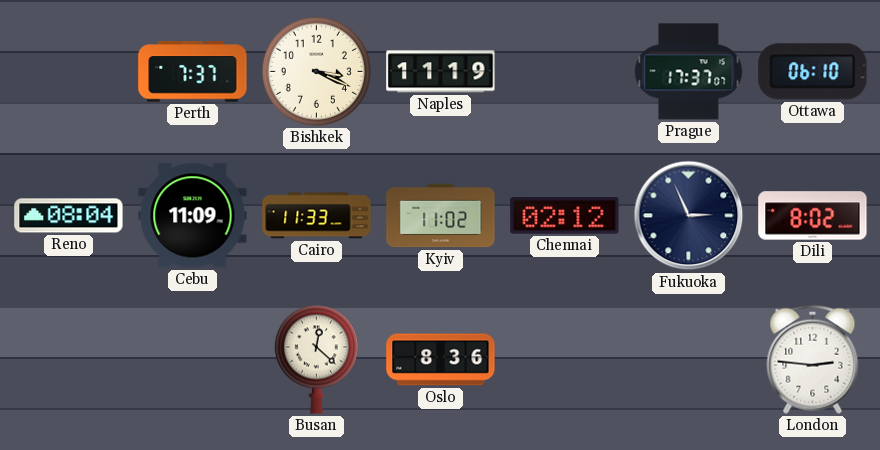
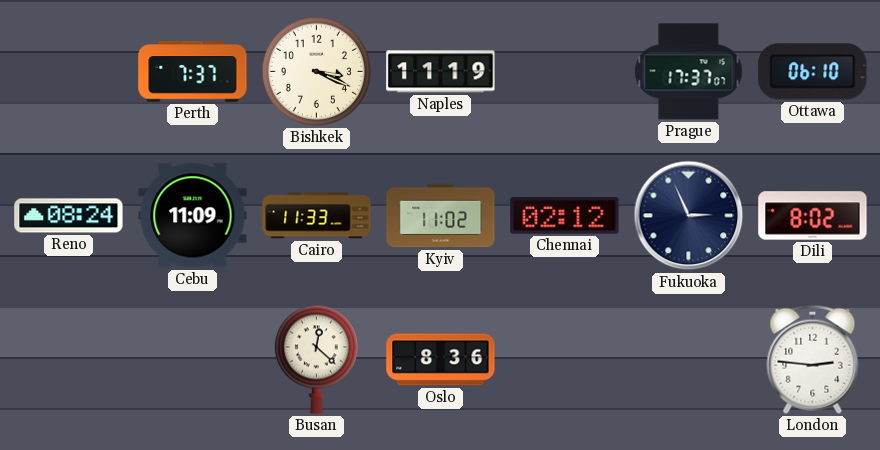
Reno: 08:04 -> 08:24 (69, 216)
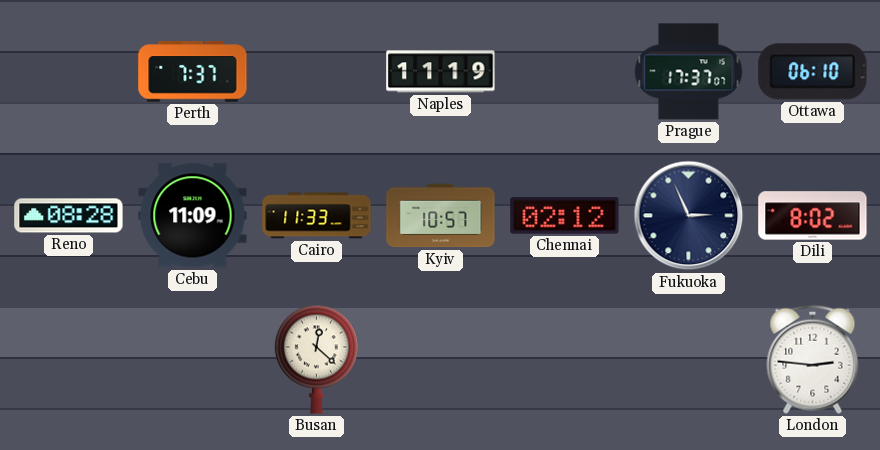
Bishkek: 3:19 -> none (316, 71)
Reno: 08:24 -> 08:28 (69, 216)
Kyiv: 11:02 -> 10:57 (441, 216)
Oslo: 8:36 -> none (441, 360)
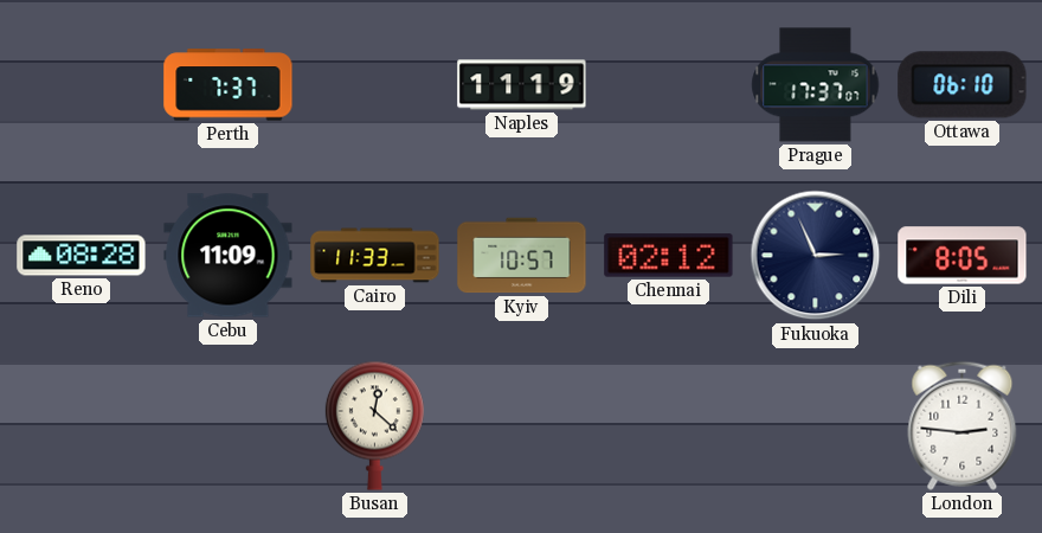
Dili: 8:02 -> 8:05 (963, 256)
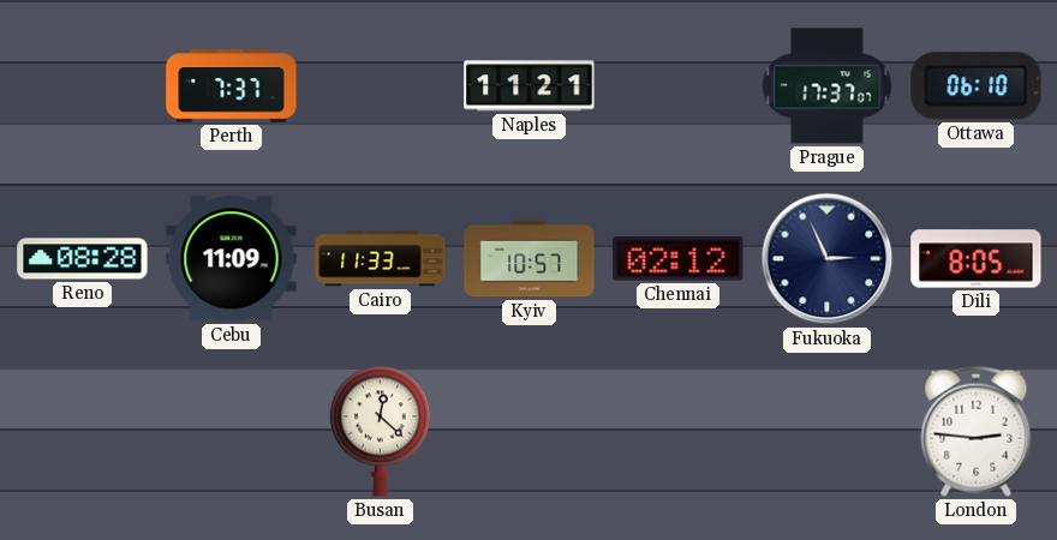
Naples: 11:19 -> 11:21 (530, 86)
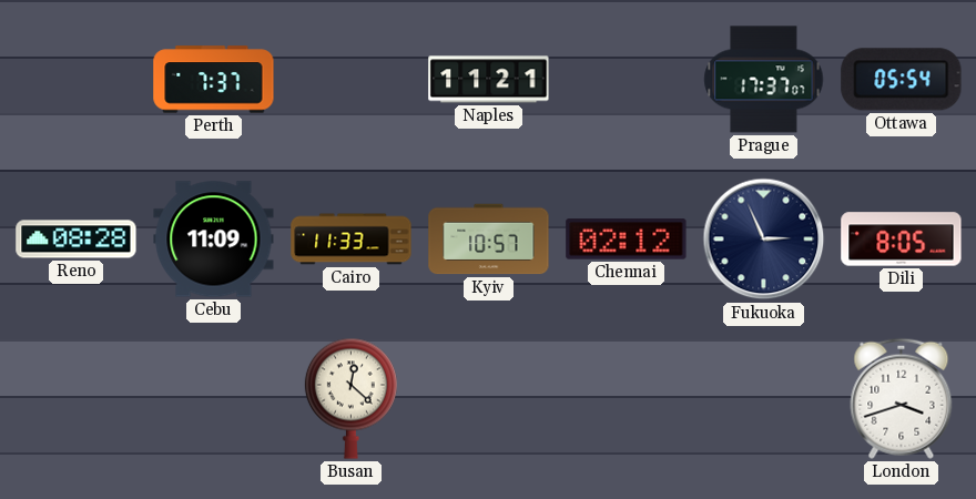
Ottawa: 06:10 -> 05:54 (902, 80)
London: 2:46 -> 3:42 (902, 398)
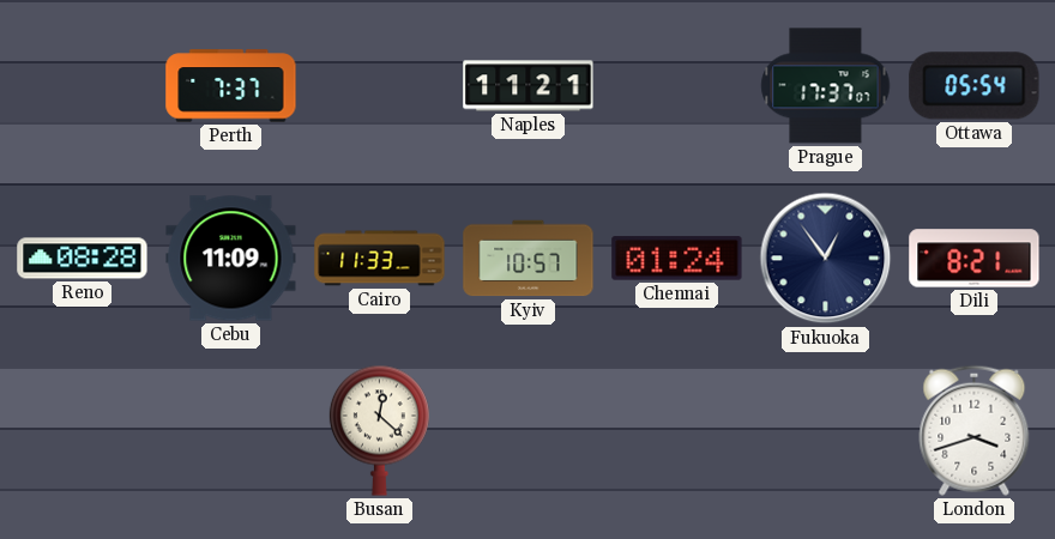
Chennai: 02:12 -> 01:24 (677, 259)
Fukuoka: 2:56 -> 12:54 (826, 259)
Dili: 8:05 -> 8:21 (975, 259)
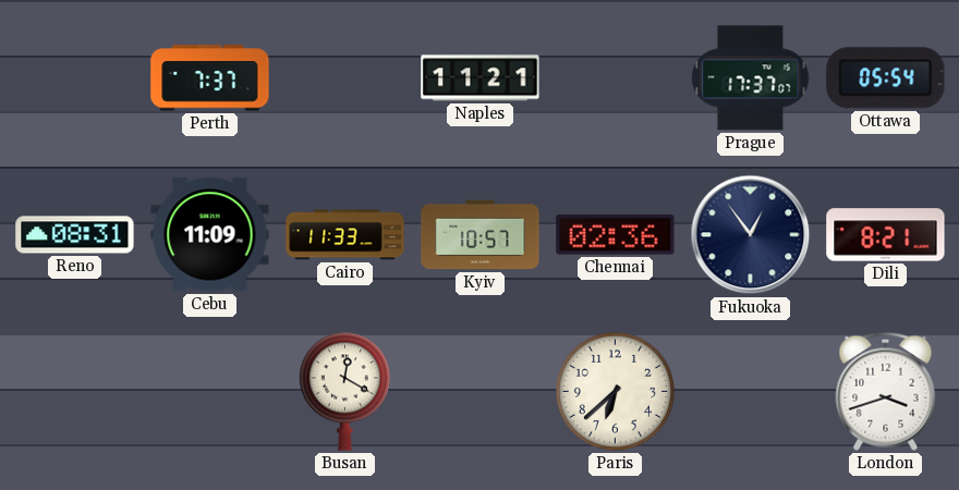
Reno: 08:28 -> 08:31 (75, 235)
Chennai: 01:24 -> 02:36 (616, 235)
Busan: 12:22 -> 12:20 (344, 391)
Paris: none -> 6:38 (615, 391)
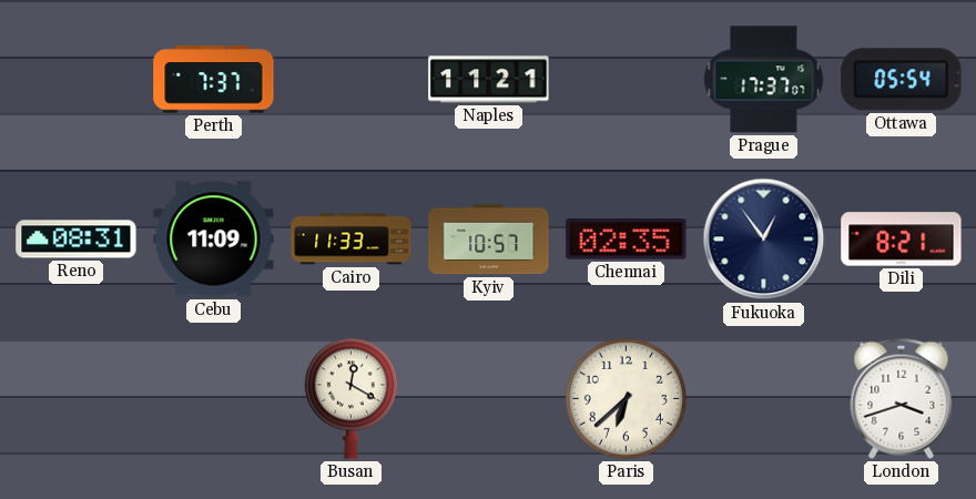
Chennai: 02:36 -> 02:35 (627, 240)
